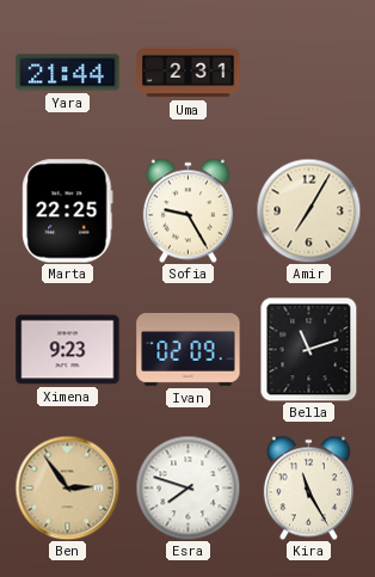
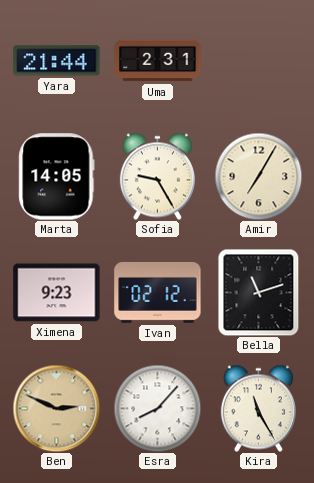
Marta: 22:25 -> 14:05 (57, 177)
Ivan: 02:09 -> 02:12 (158, 292)
Ben: 2:54 -> 2:49 (56, 408)
Esra: 7:48 -> 8:07 (157, 408)
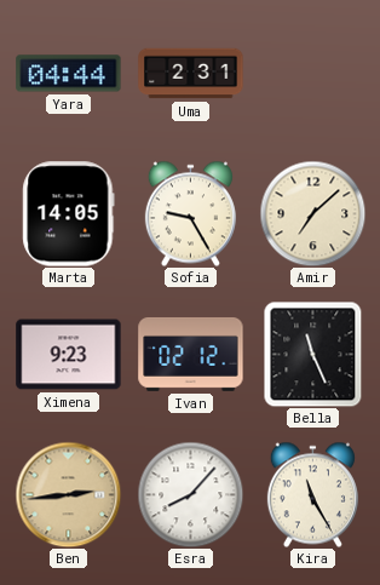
Yara: 21:44 -> 04:44 (69, 74)
Amir: 7:05 -> 7:08 (312, 213)
Bella: 11:12 -> 11:26 (313, 354)
Ben: 2:49 -> 2:44 (68, 494)
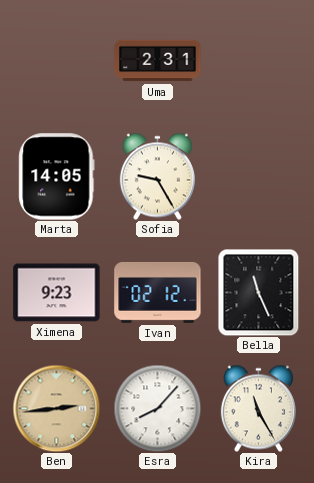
Yara: 04:44 -> none (69, 74)
Amir: 7:08 -> none (312, 213)
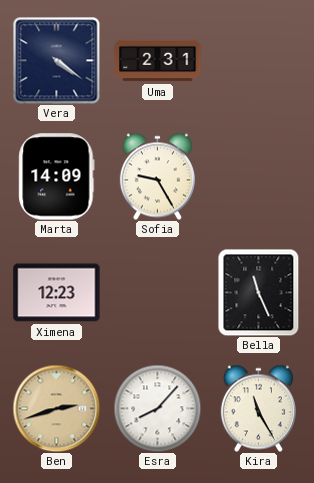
Vera: none -> 4:21 (56, 60)
Marta: 14:05 -> 14:09 (57, 177)
Ximena: 9:23 -> 12:23 (57, 293)
Ivan: 02:12 -> none (158, 292)
Ben: 2:44 -> 2:42 (56, 408)
